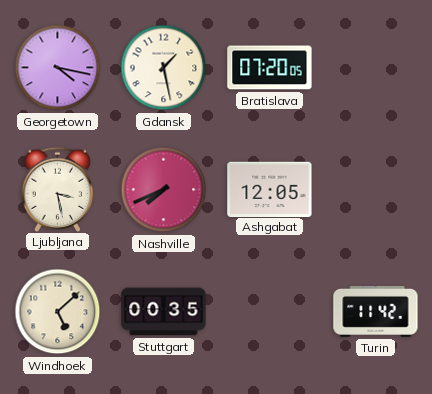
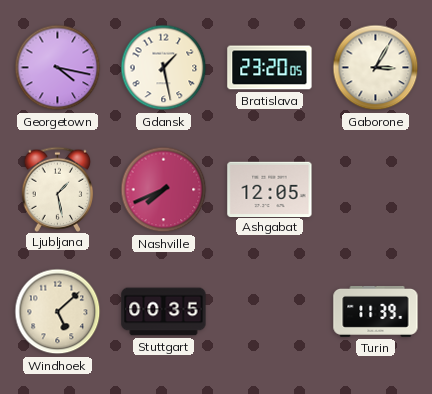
Bratislava: 07:20 -> 23:20 (270, 68)
Gaborone: none -> 3:05 (376, 68)
Ljubljana: 3:28 -> 1:28 (58, 189)
Turin: 11:42 -> 11:39 (376, 311)
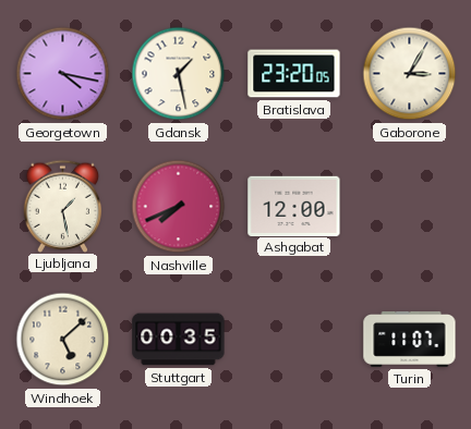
Ashgabat: 12:05 -> 12:00 (294, 206)
Turin: 11:39 -> 11:07 (410, 339)
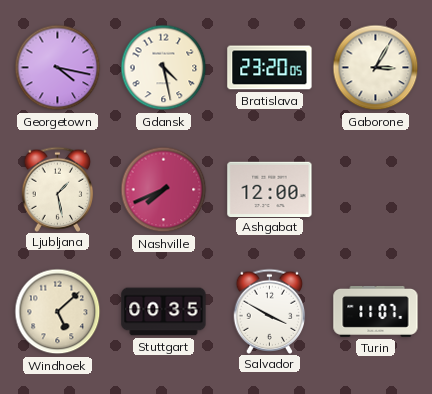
Gdansk: 1:28 -> 4:28 (164, 68)
Salvador: none -> 3:50 (270, 311)
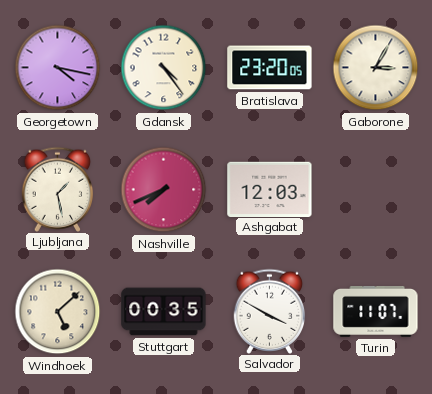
Gdansk: 4:28 -> 4:24 (164, 68)
Ashgabat: 12:00 -> 12:03 (270, 189)
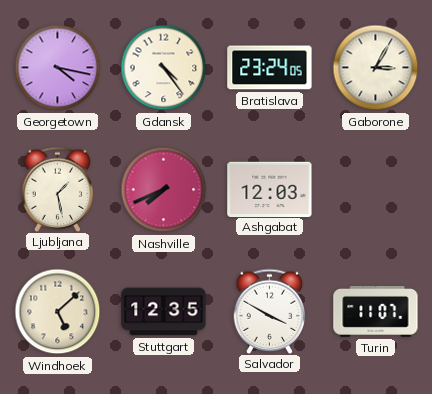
Bratislava: 23:20 -> 23:24 (270, 68)
Stuttgart: 00:35 -> 12:35 (164, 312)
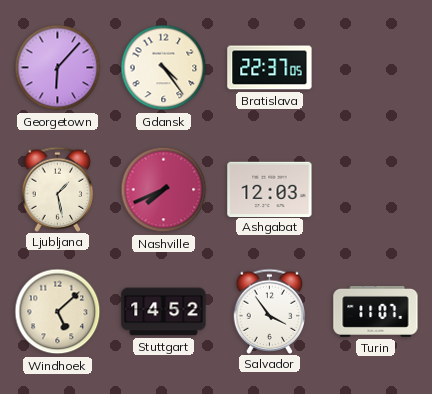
Georgetown: 4:17 -> 6:07 (58, 68)
Bratislava: 23:24 -> 22:37 (270, 68)
Gaborone: 3:05 -> none (376, 68)
Stuttgart: 12:35 -> 14:52 (164, 312)
Salvador: 3:50 -> 3:54 (270, 311)
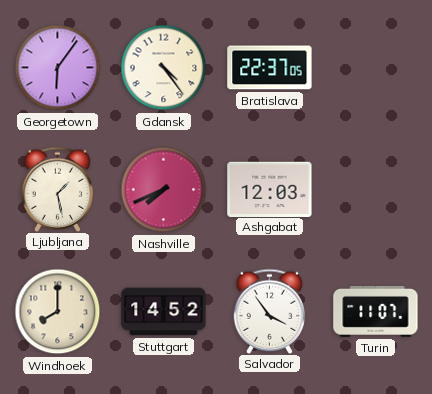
Georgetown: 6:07 -> 6:06 (58, 68)
Windhoek: 5:08 -> 8:00 (58, 312)
